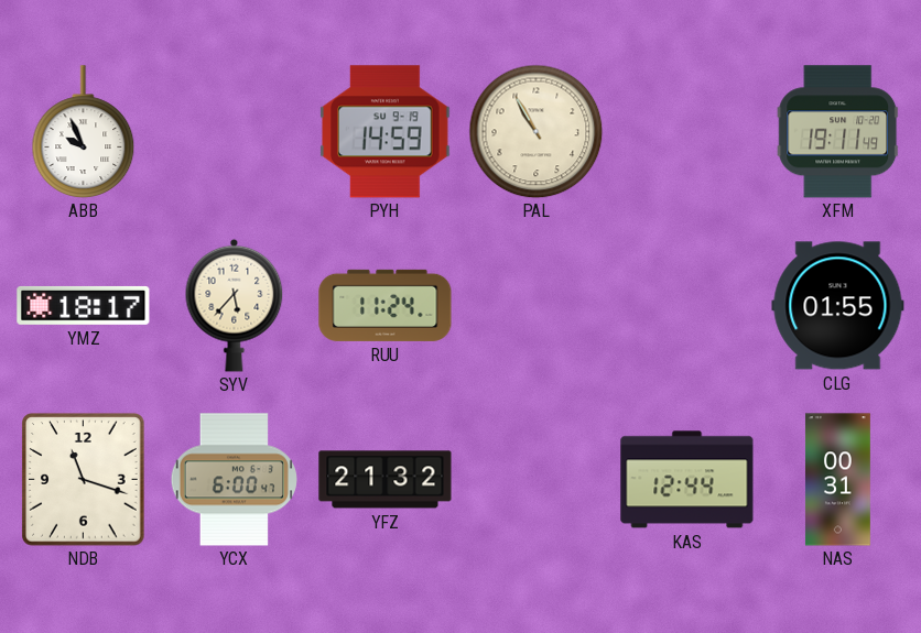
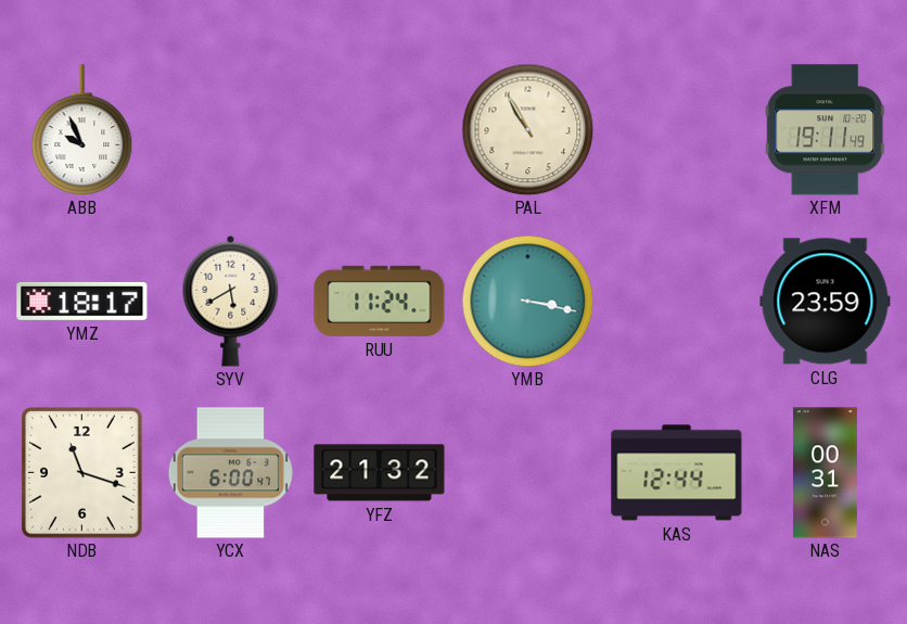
PYH: 14:59 -> none (386, 132)
SYV: 5:37 -> 5:40 (231, 301)
YMB: none -> 3:17 (527, 301)
CLG: 01:55 -> 23:59 (826, 302)
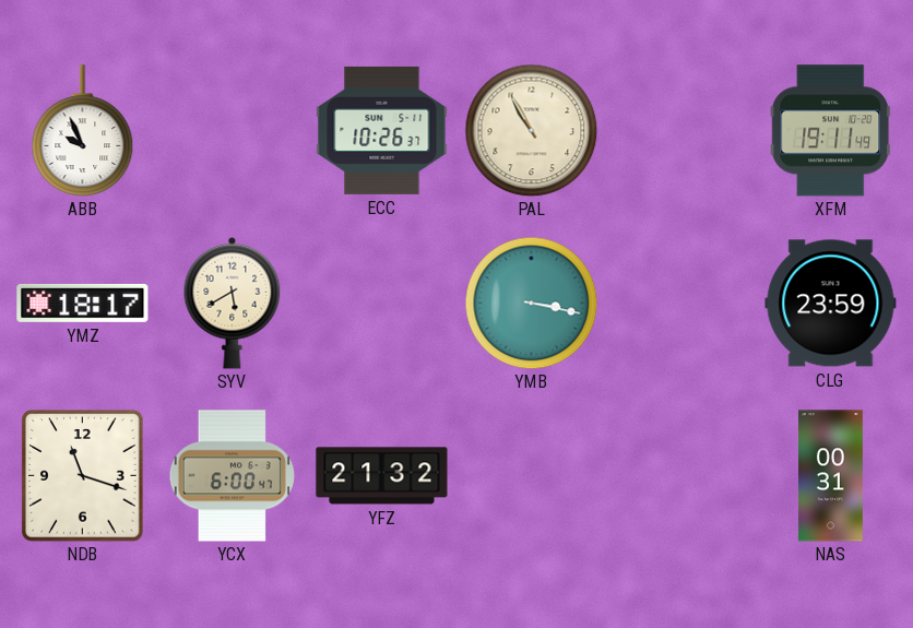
ECC: none -> 10:26 (382, 130)
RUU: 11:24 -> none (380, 301)
KAS: 12:44 -> none (677, 473)
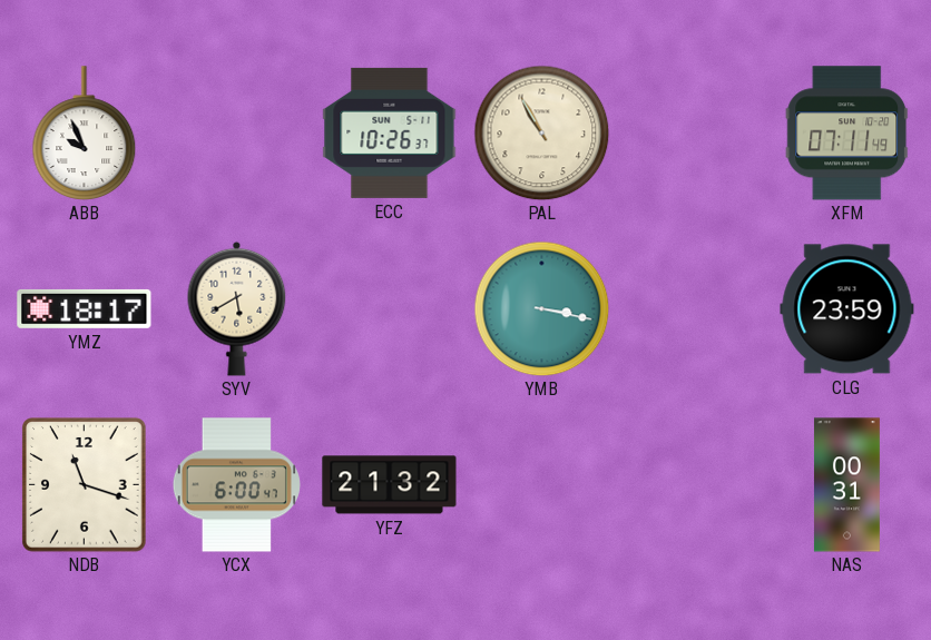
XFM: 19:11 -> 07:11 (847, 134)
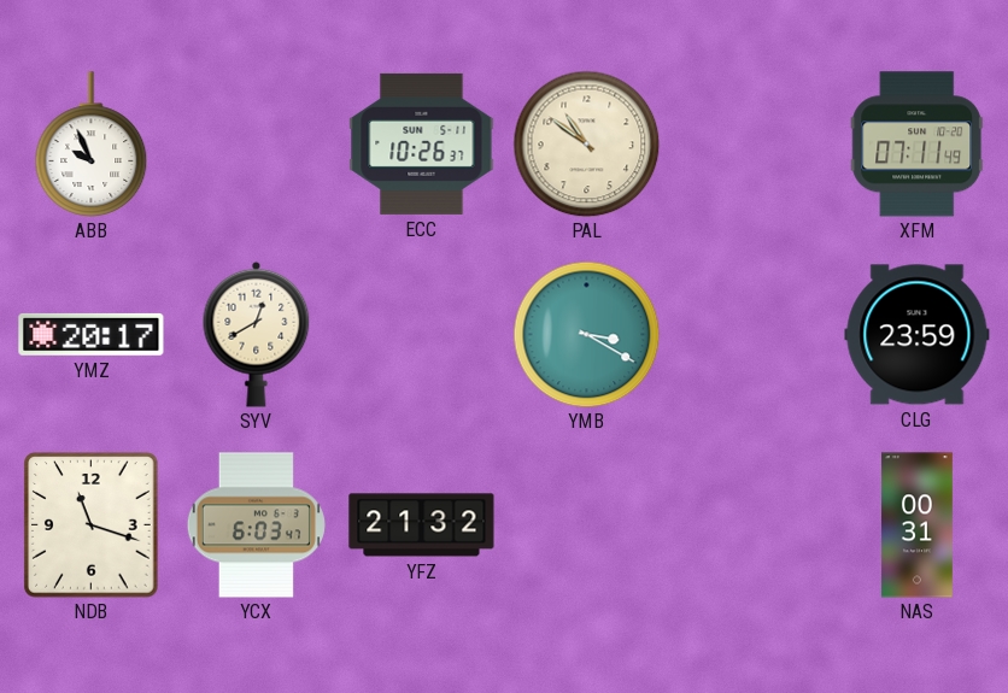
PAL: 10:55 -> 10:51 (586, 143)
YMZ: 18:17 -> 20:17 (92, 334)
SYV: 5:40 -> 12:40 (257, 334)
YMB: 3:17 -> 3:20 (586, 334)
YCX: 6:00 -> 6:03 (256, 525)
